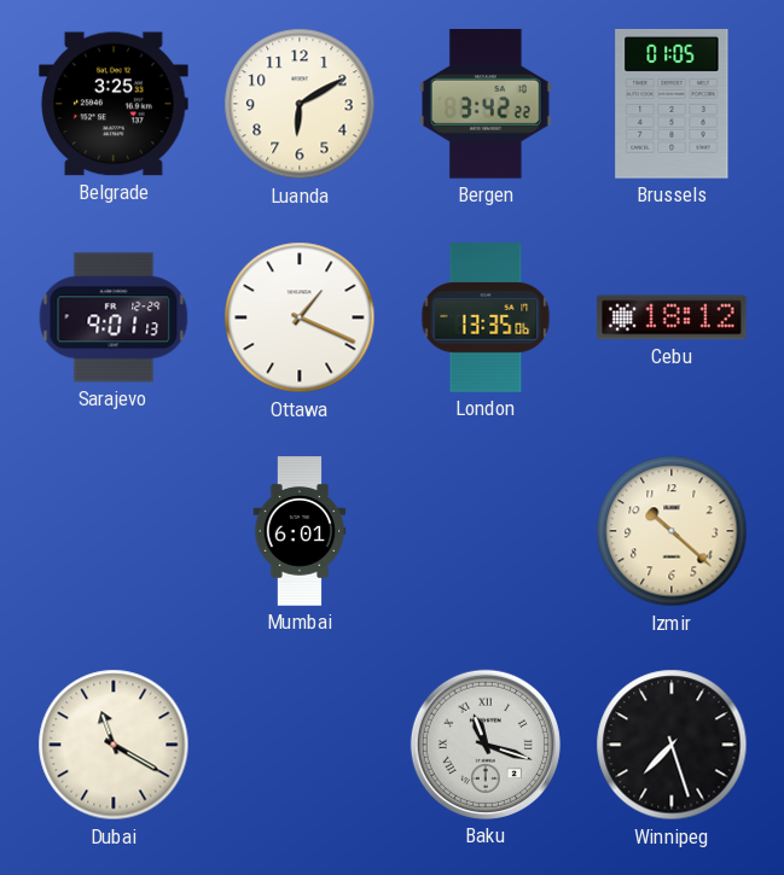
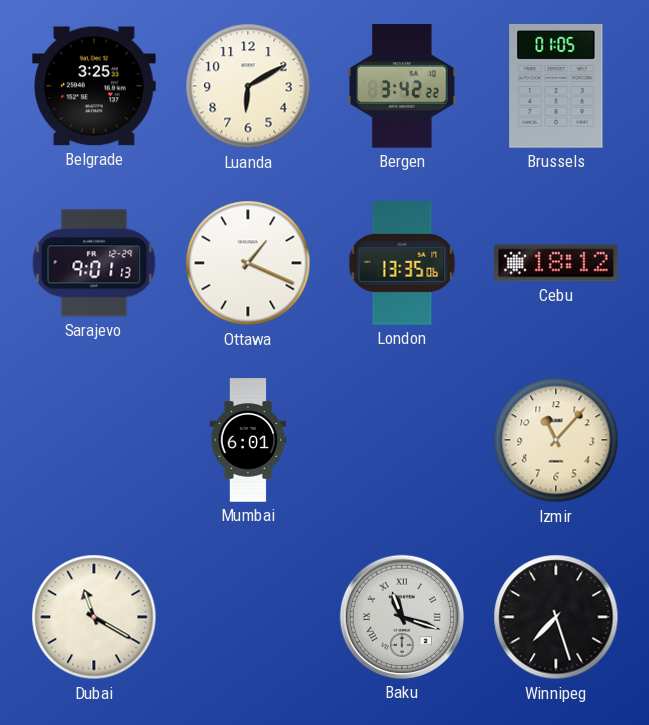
Izmir: 10:22 -> 11:07 (556, 440)
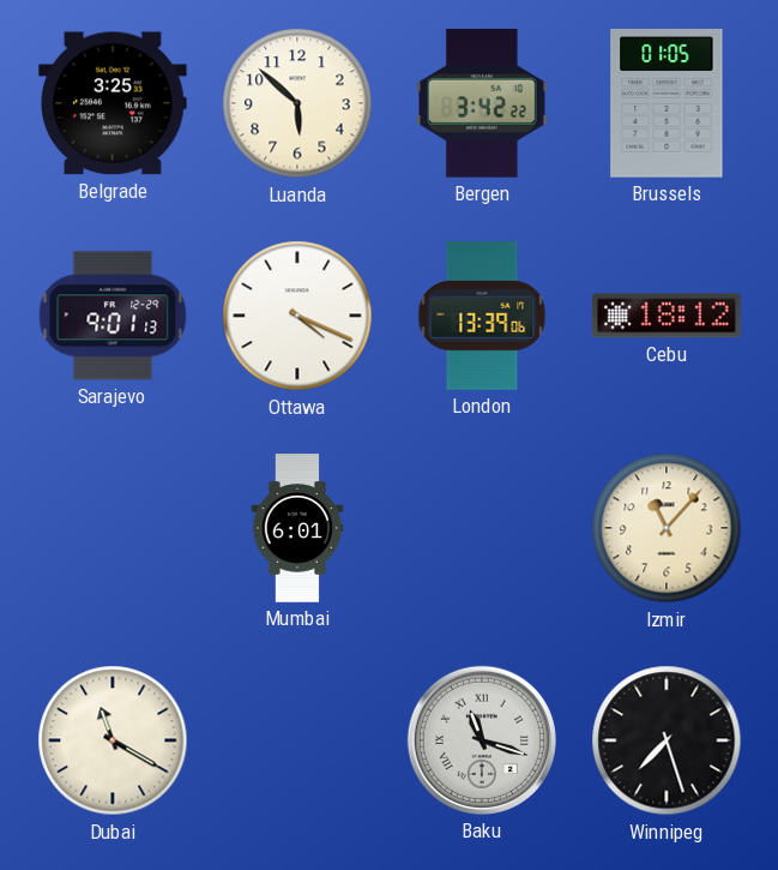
Luanda: 6:10 -> 5:52 (297, 103)
Ottawa: 1:19 -> 4:19 (297, 316)
London: 13:35 -> 13:39 (482, 316)
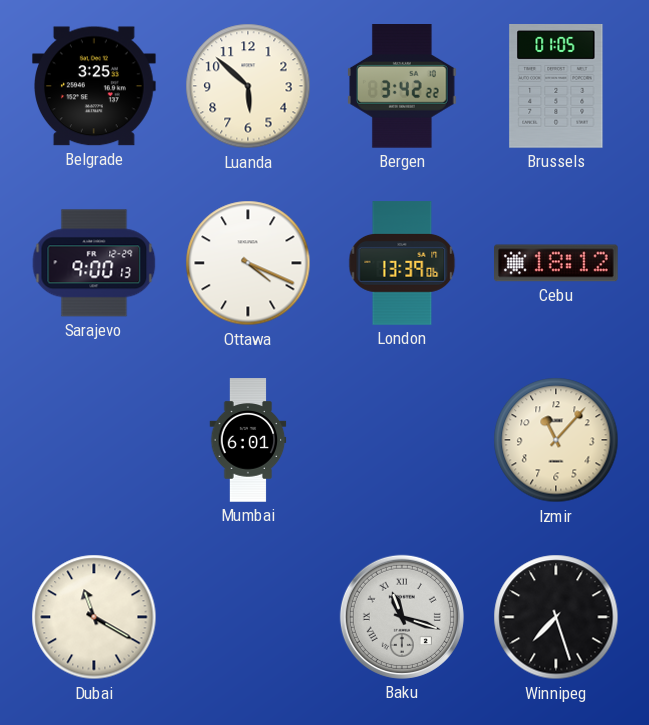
Sarajevo: 9:01 -> 9:00 (94, 263)
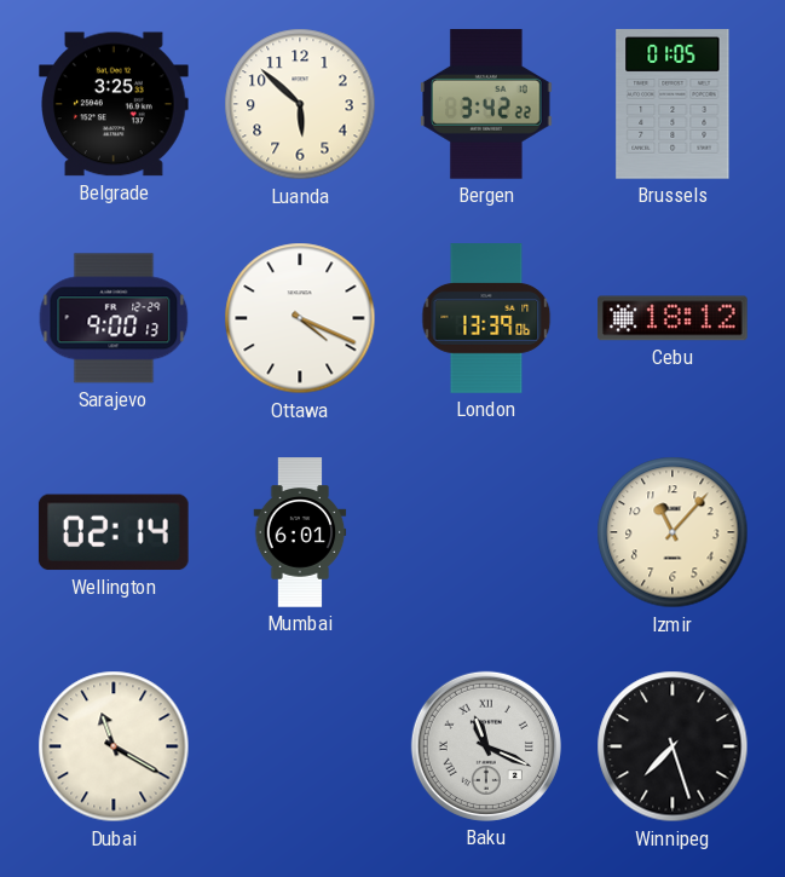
Wellington: none -> 02:14 (114, 532)
Baku: 11:18 -> 11:19 (486, 746)
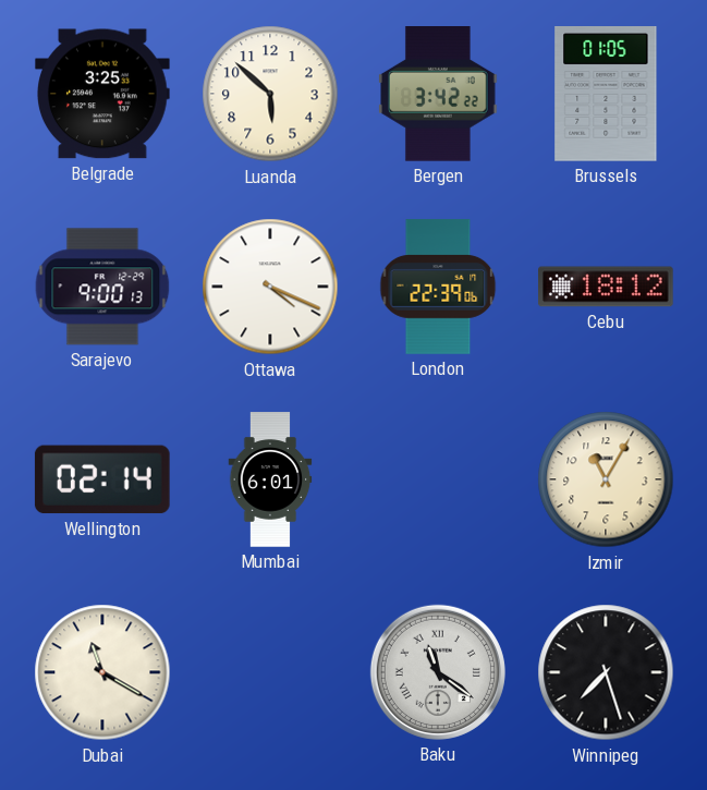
London: 13:39 -> 22:39 (438, 287)
Izmir: 11:07 -> 11:05 (606, 479)
Baku: 11:19 -> 11:21 (438, 672)
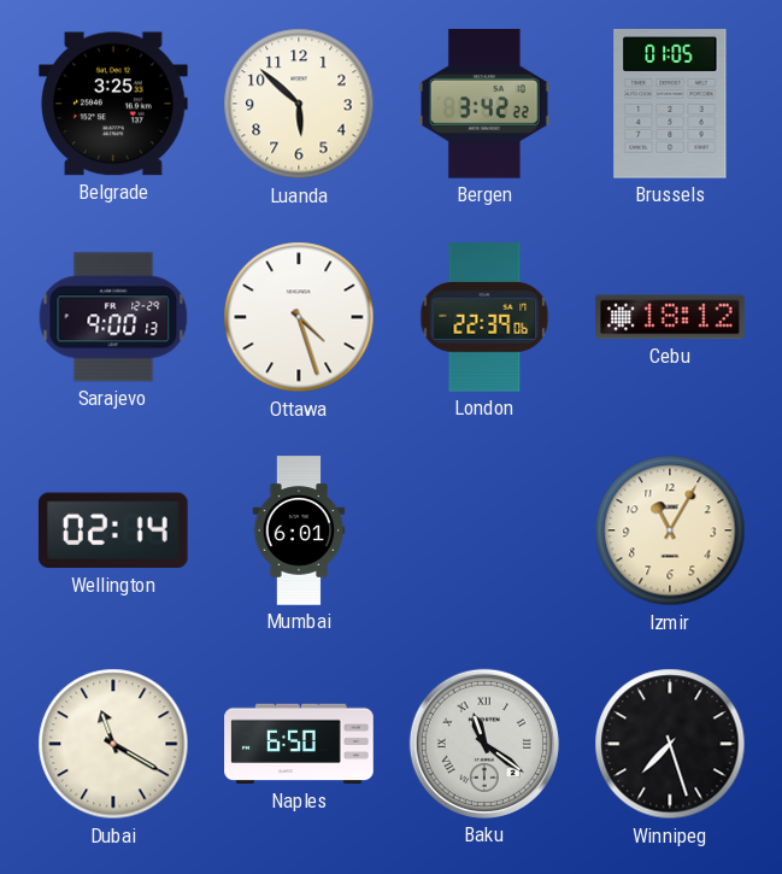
Ottawa: 4:19 -> 4:27 (299, 317)
Naples: none -> 6:50 (299, 744)
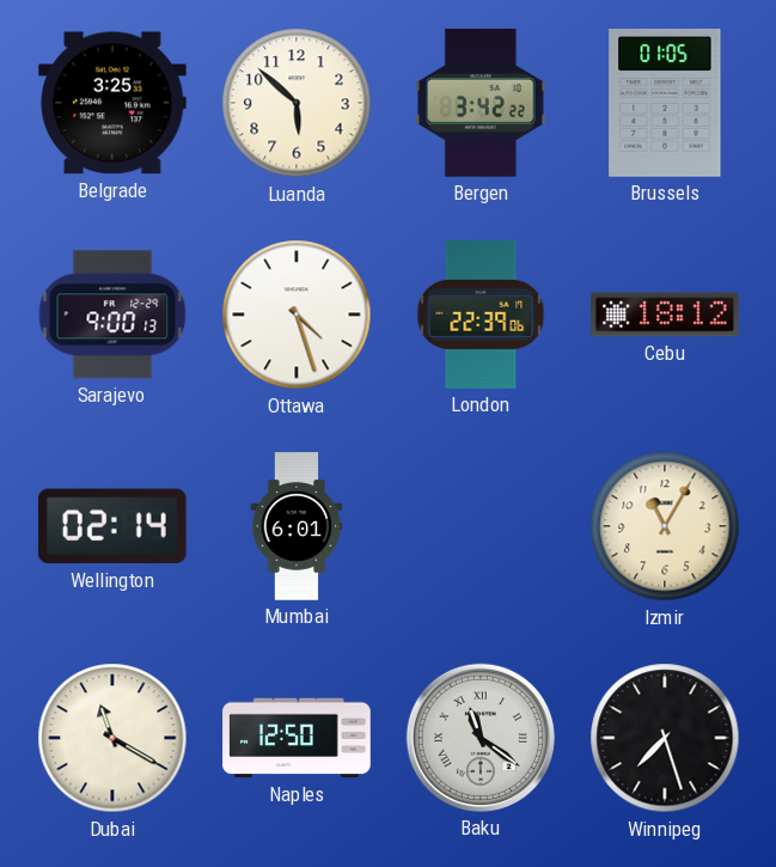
Naples: 6:50 -> 12:50 (297, 738)
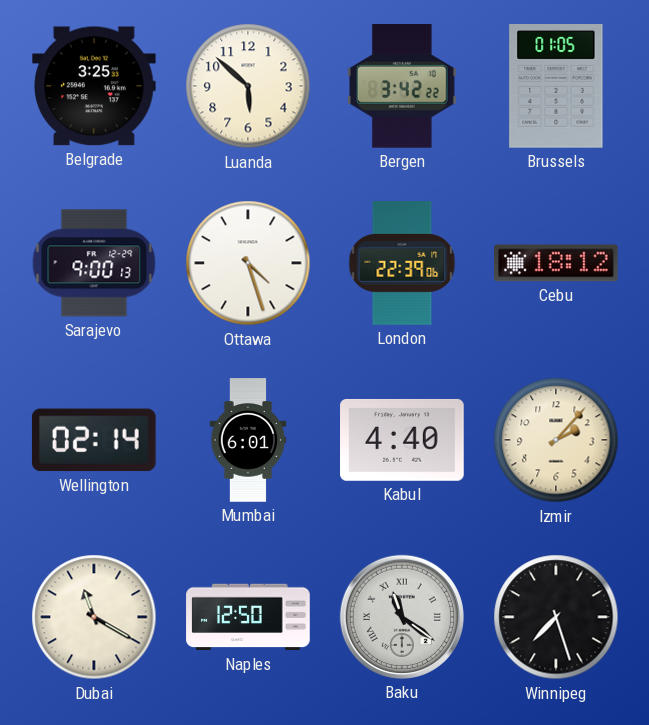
Kabul: none -> 4:40 (402, 440)
Izmir: 11:05 -> 2:07 (556, 440)
